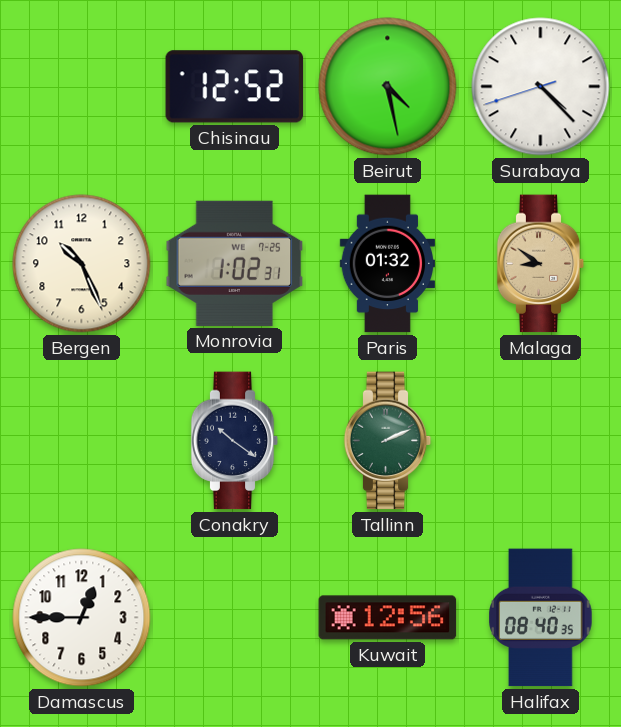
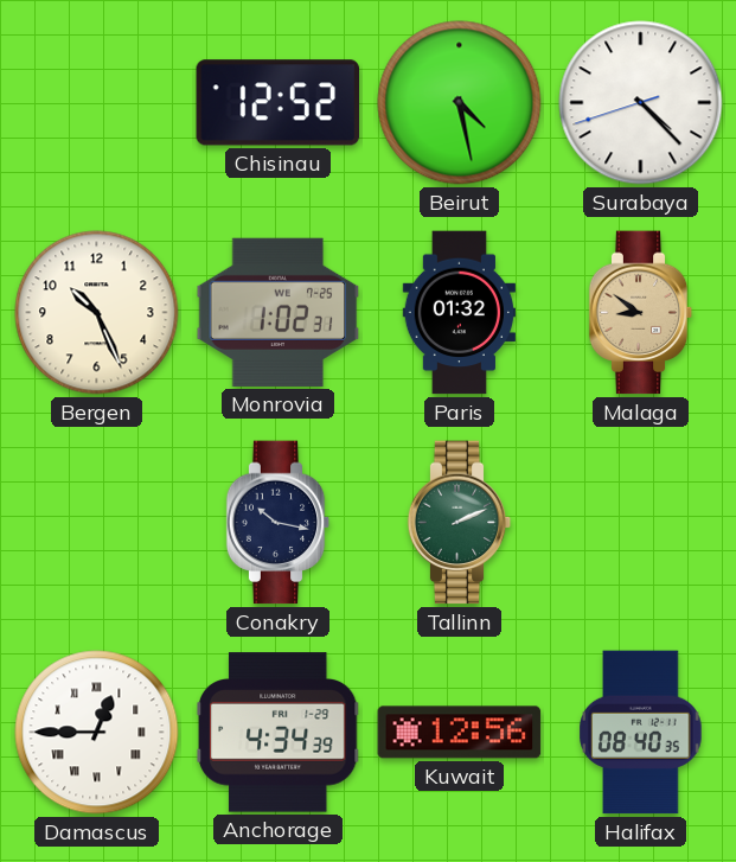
Conakry: 10:21 -> 10:17 (279, 523)
Damascus numerals: Arabic -> Roman (97, 733)
Anchorage: none -> 4:34 (277, 733)
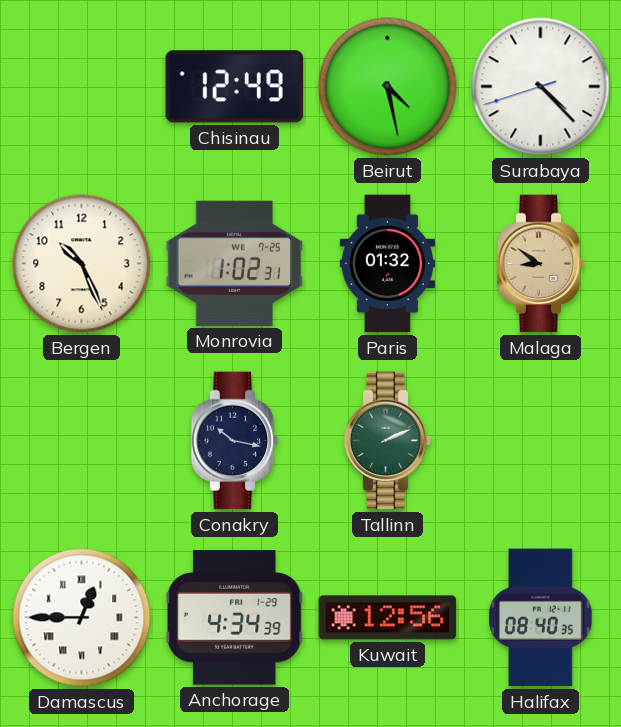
Chisinau: 12:52 -> 12:49 (235, 87)
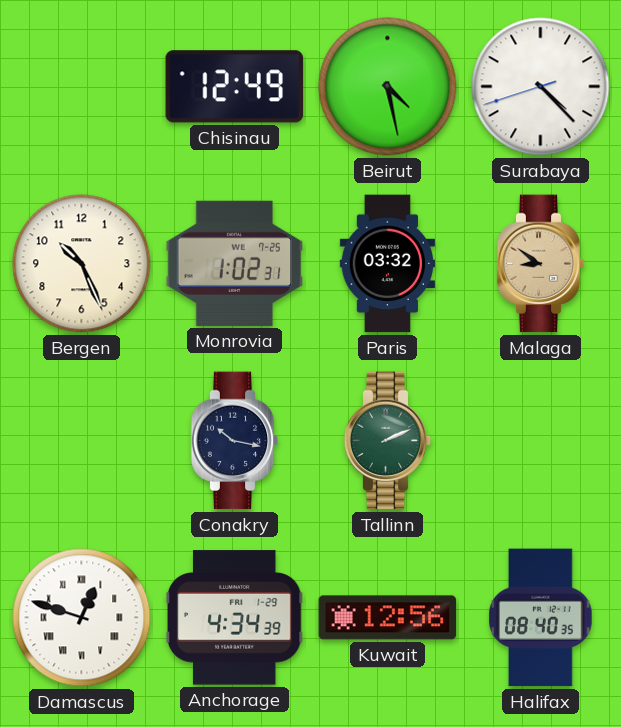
Paris: 01:32 -> 03:32 (387, 264)
Damascus: 12:45 -> 12:48 (82, 618)
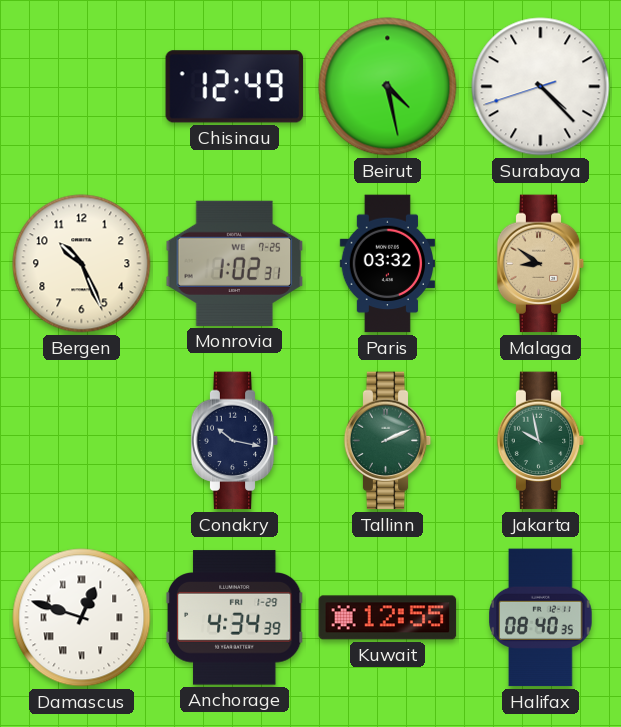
Jakarta: none -> 9:58 (541, 441)
Kuwait: 12:56 -> 12:55 (388, 618)
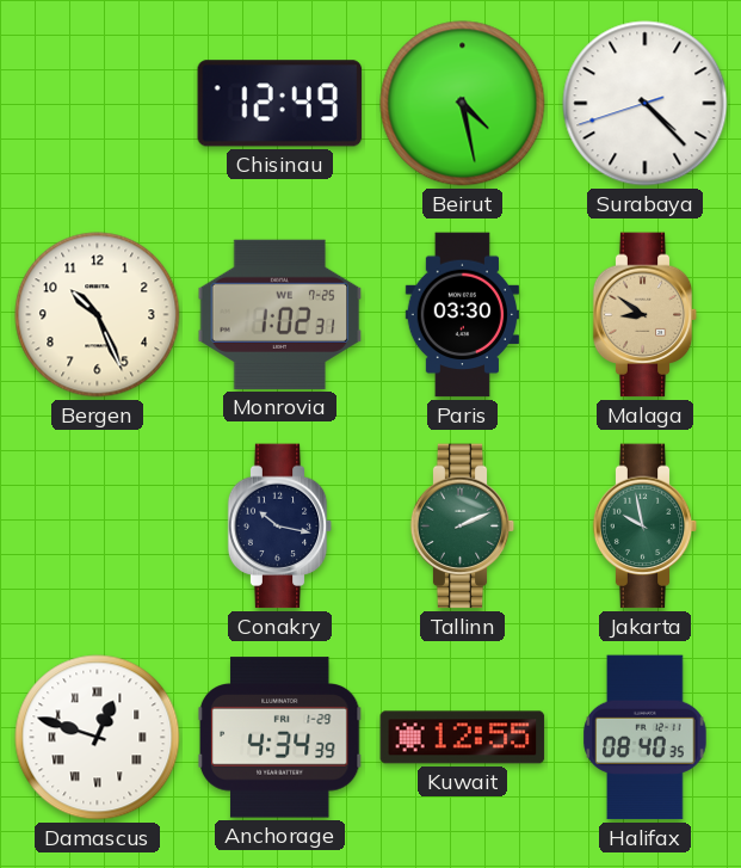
Paris: 03:32 -> 03:30 (462, 315)
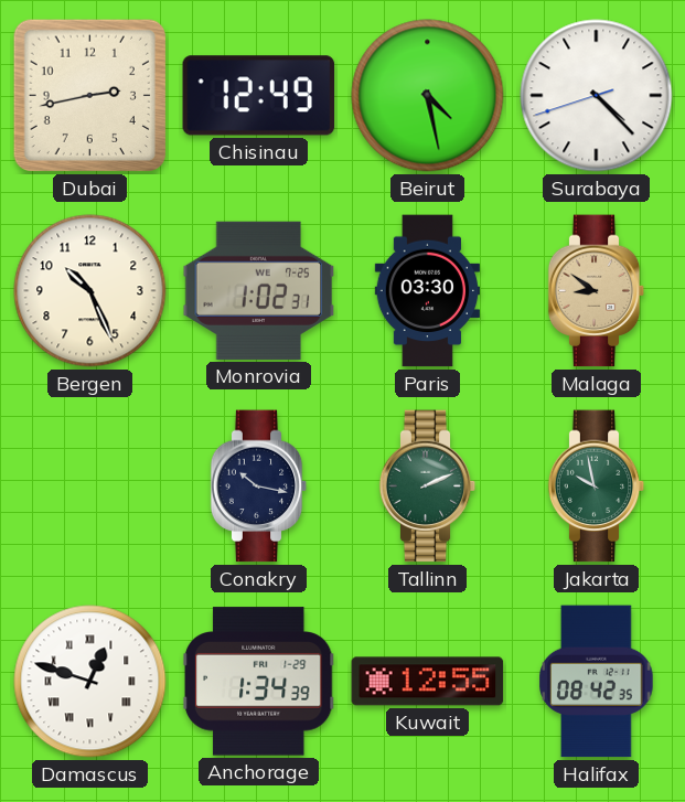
Dubai: none -> 2:43 (89, 95)
Anchorage: 4:34 -> 1:34 (258, 682)
Halifax: 08:40 -> 08:42 (597, 682)
